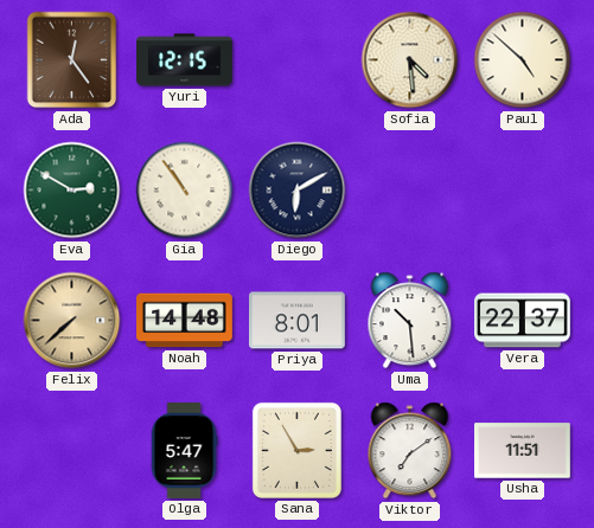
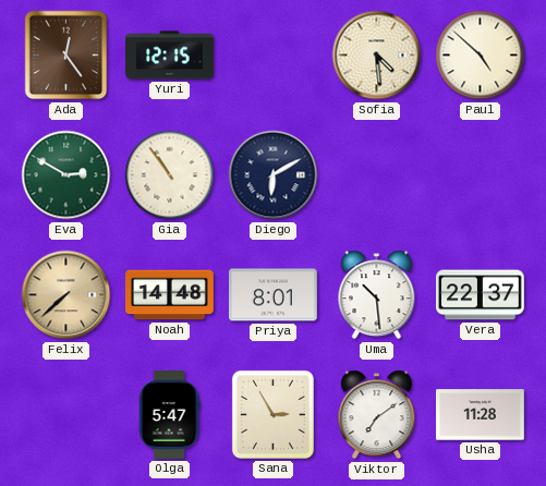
Usha: 11:51 -> 11:28 (481, 415)
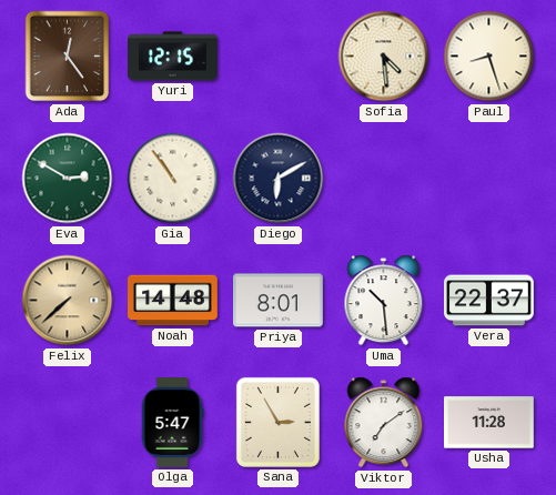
Paul: 4:52 -> 8:27 (489, 57)
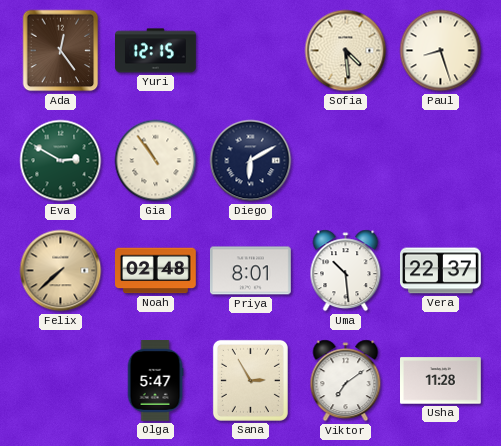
Noah: 14:48 -> 02:48 (156, 271)
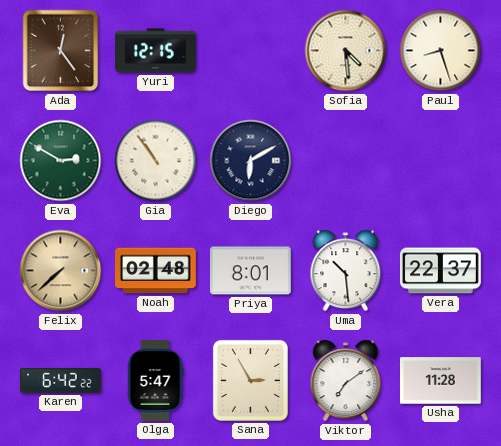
Karen: none -> 6:42 (60, 380)
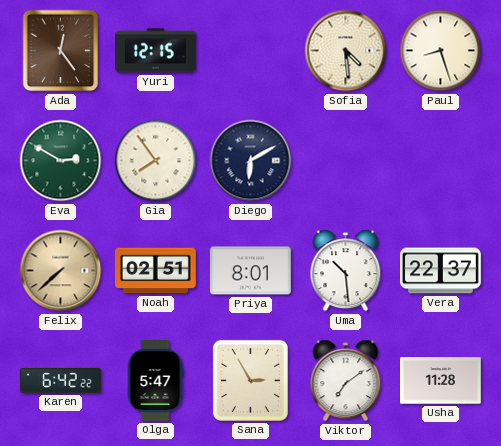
Gia: 10:54 -> 7:54 (156, 161)
Noah: 02:48 -> 02:51 (156, 271)
